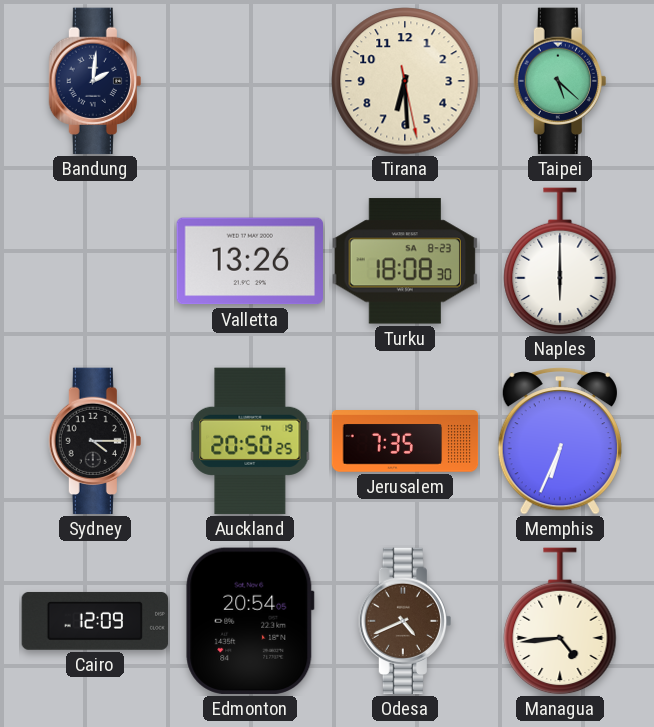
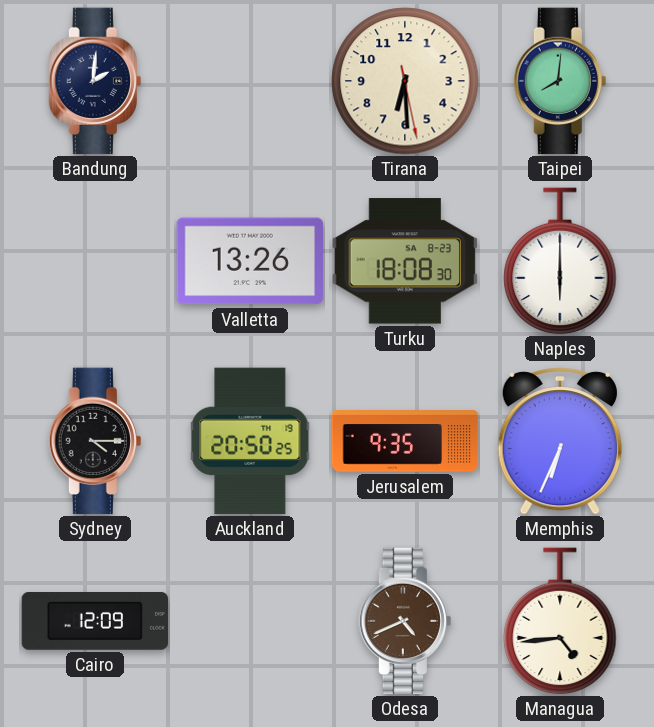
Taipei: 5:22 -> 8:01 (560, 81)
Jerusalem: 7:35 -> 9:35 (405, 441)
Edmonton: 20:54 -> none (250, 621)
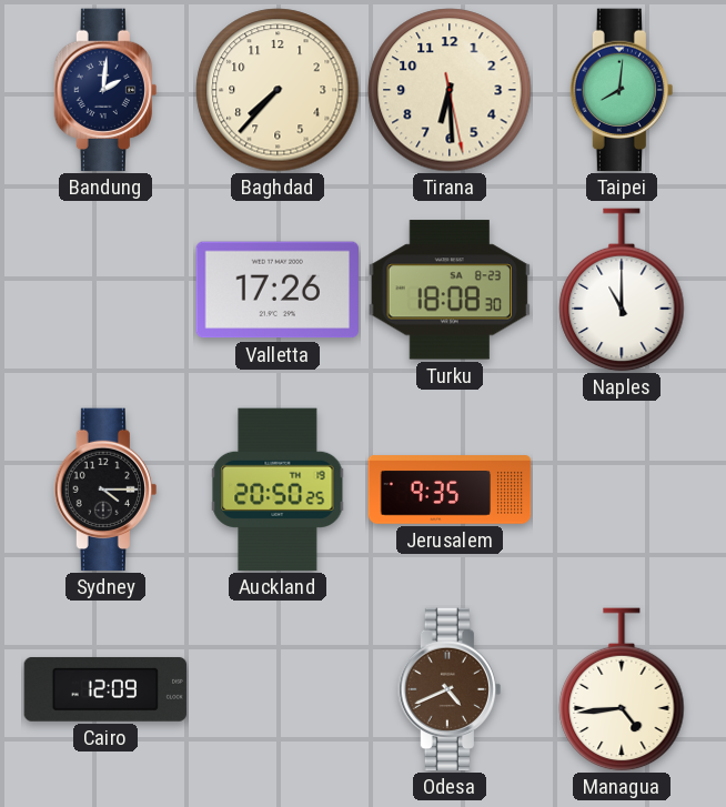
Baghdad: none -> 7:37 (278, 90)
Valletta: 13:26 -> 17:26 (278, 290)
Naples: 6:00 -> 11:00 (622, 290)
Memphis: 6:34 -> none (560, 442)
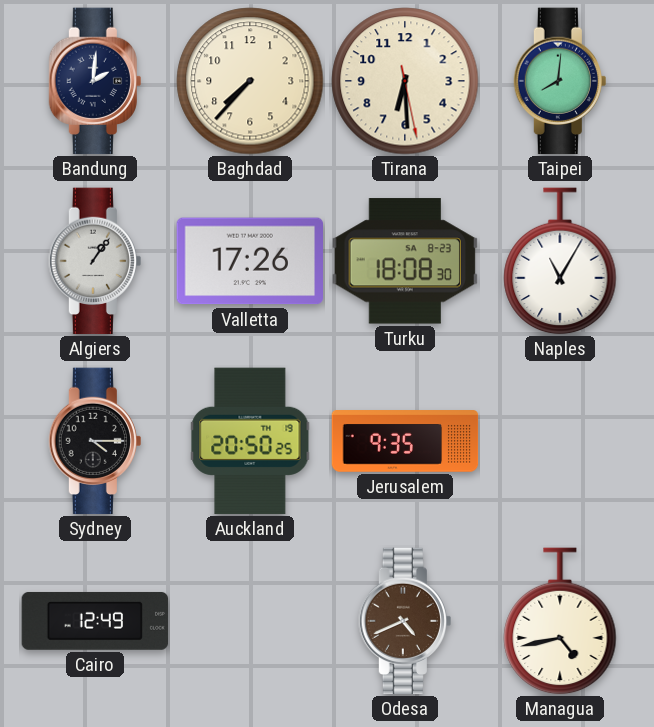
Algiers: none -> 1:06 (95, 261)
Naples: 11:00 -> 11:05 (560, 261)
Cairo: 12:09 -> 12:49 (95, 621)
Managua: 4:44 -> 4:43 (560, 621)
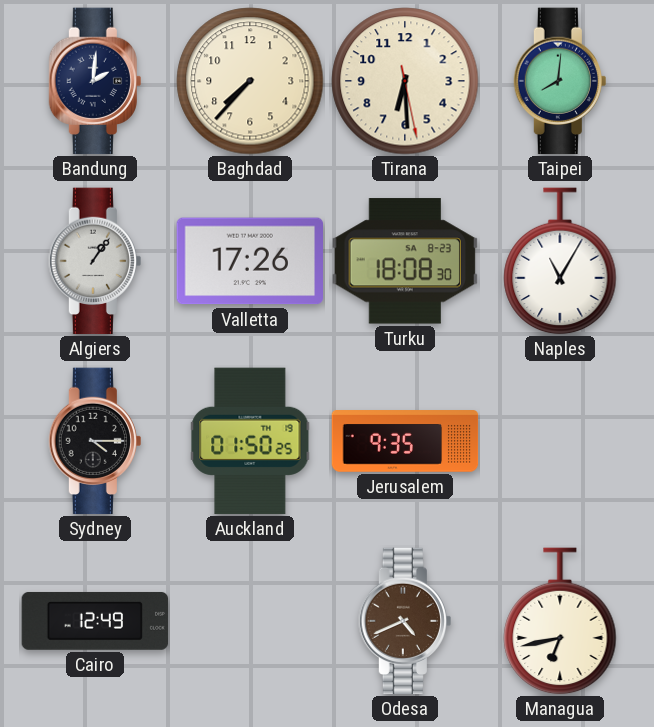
Auckland: 20:50 -> 01:50 (250, 441)
Managua: 4:43 -> 6:43 (560, 621)
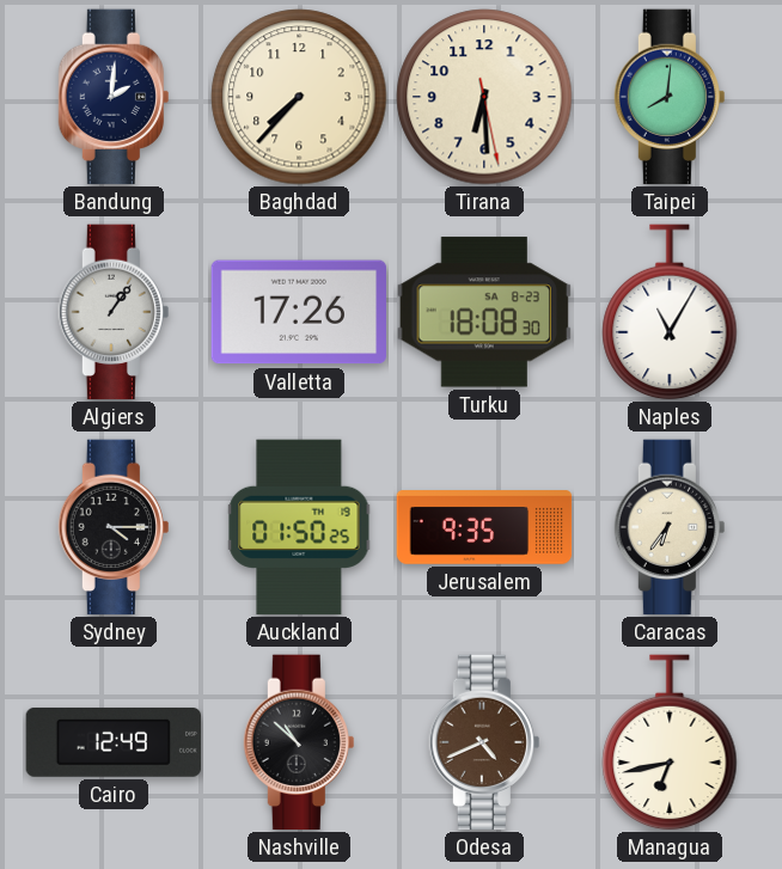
Caracas: none -> 6:36 (670, 527)
Nashville: none -> 10:52 (299, 742)
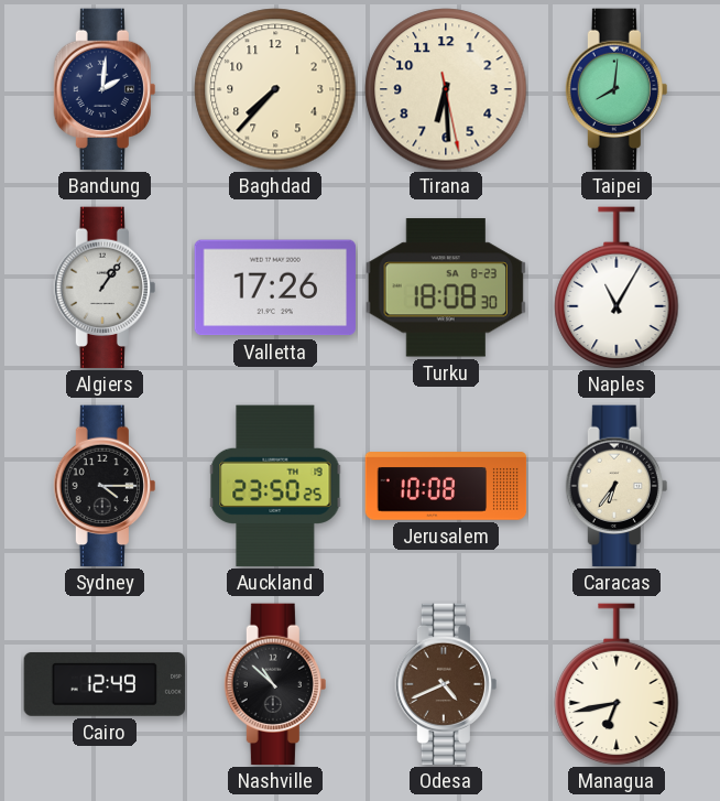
Auckland: 01:50 -> 23:50 (275, 486)
Jerusalem: 9:35 -> 10:08 (446, 486)
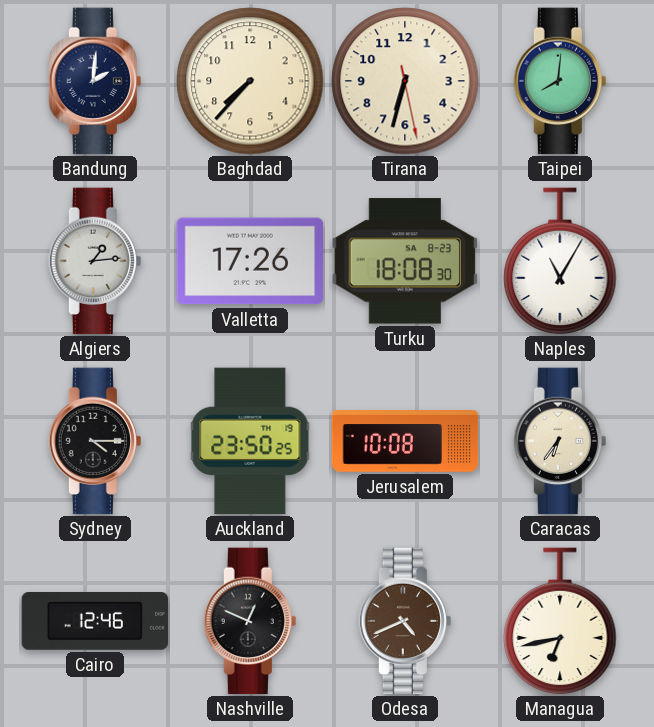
Tirana: 6:29 -> 6:32 (405, 81)
Algiers: 1:06 -> 1:14 (95, 261)
Cairo: 12:49 -> 12:46 (95, 621)
Nashville: 10:52 -> 12:49 (250, 621)
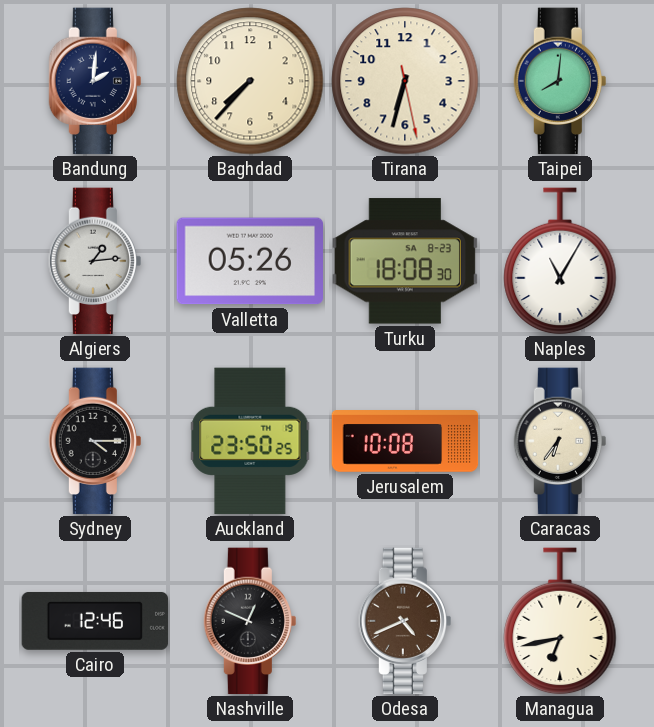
Valletta: 17:26 -> 05:26 (250, 261)
